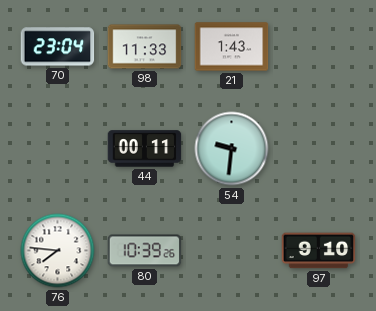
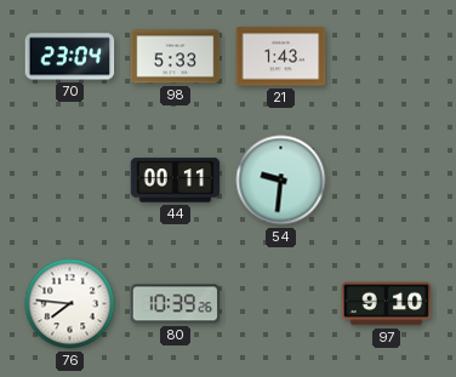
98: 11:33 -> 5:33 (176, 57)
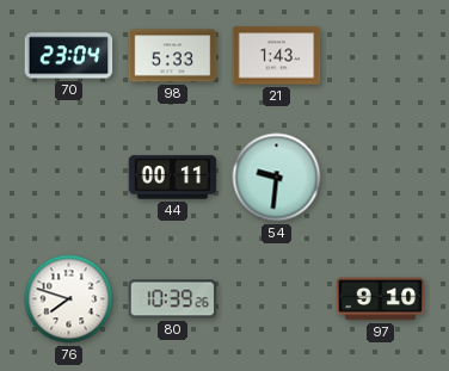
76: 7:46 -> 7:48 (69, 299)
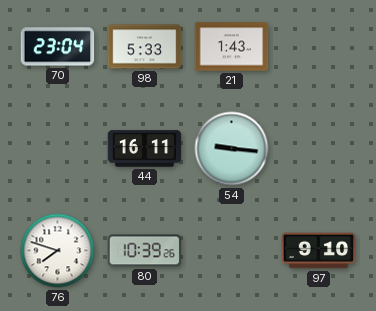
44: 00:11 -> 16:11 (145, 149)
54: 9:31 -> 9:16 (232, 149)
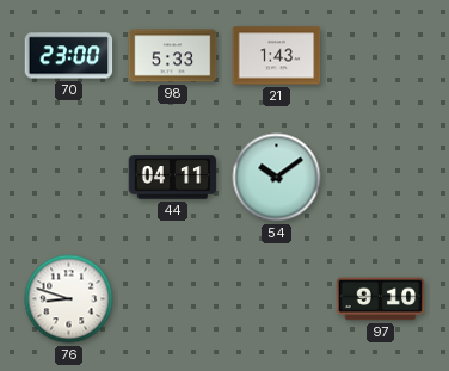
70: 23:04 -> 23:00 (69, 56)
44: 16:11 -> 04:11 (173, 178)
54: 9:16 -> 10:09 (277, 178)
76: 7:48 -> 8:48 (69, 299)
80: 10:39 -> none (145, 251)
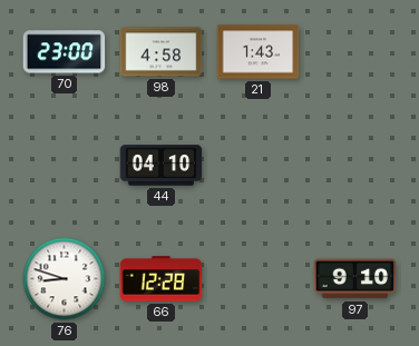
98: 5:33 -> 4:58 (162, 52)
44: 04:11 -> 04:10 (162, 166)
54: 10:09 -> none (277, 178)
66: none -> 12:28 (162, 279)
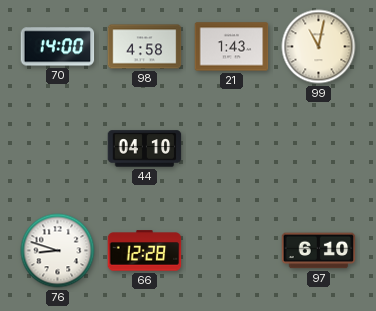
70: 23:00 -> 14:00 (58, 47)
99: none -> 11:02 (319, 47)
97: 9:10 -> 6:10 (319, 251)
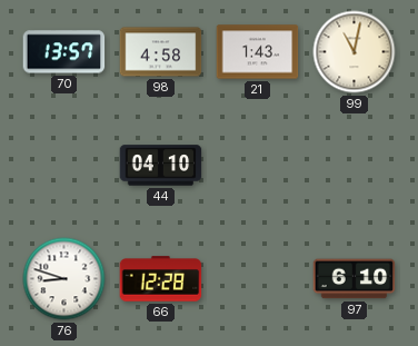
70: 14:00 -> 13:57 (64, 52)
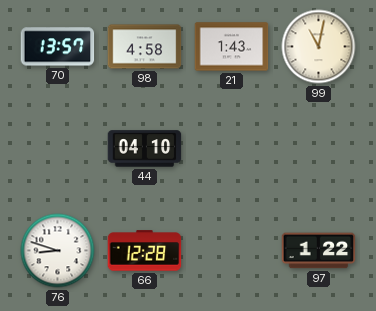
97: 6:10 -> 1:22 (319, 251)
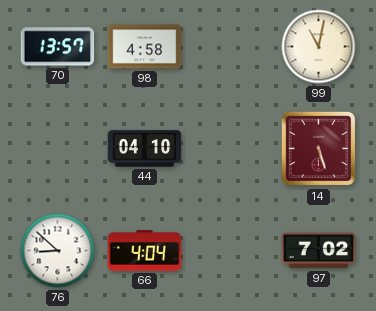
21: 1:43 -> none (232, 47)
14: none -> 5:27 (319, 149)
76: 8:48 -> 8:52 (58, 251)
66: 12:28 -> 4:04 (145, 251)
97: 1:22 -> 7:02 (319, 251)
